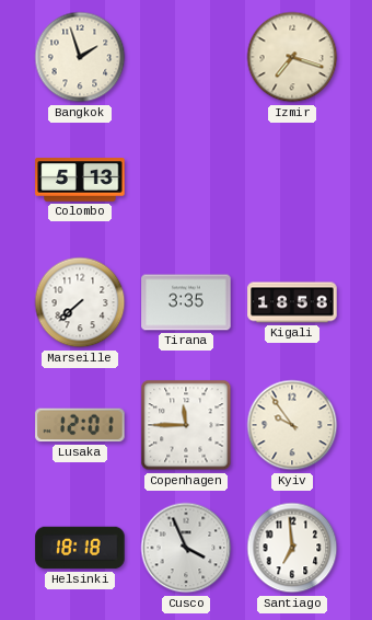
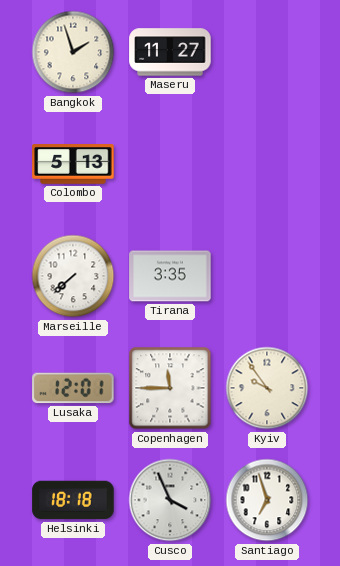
Maseru: none -> 11:27 (170, 52)
Izmir: 7:18 -> none (292, 57)
Kigali: 18:58 -> none (292, 302)
Santiago: 6:59 -> 6:57 (267, 500)
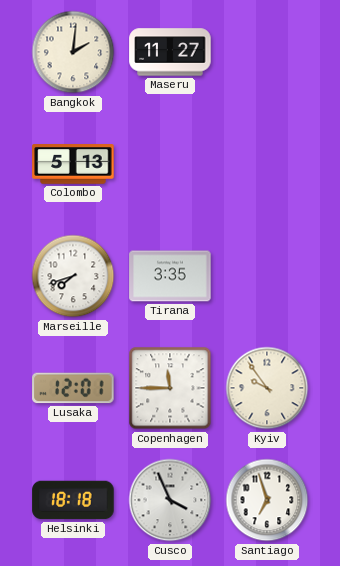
Bangkok: 1:57 -> 2:01 (73, 52)
Marseille: 7:38 -> 7:42 (73, 276)
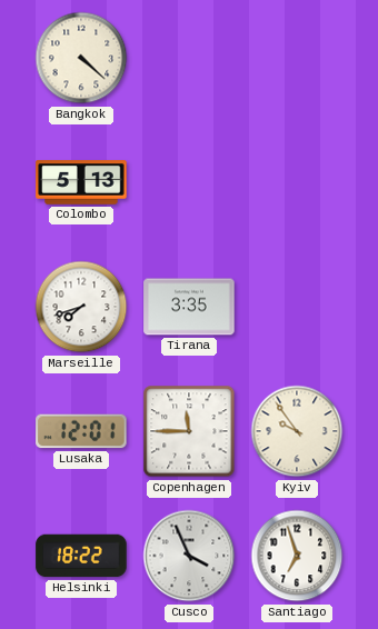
Bangkok: 2:01 -> 4:22 (81, 58)
Maseru: 11:27 -> none (170, 52)
Helsinki: 18:18 -> 18:22 (81, 556)
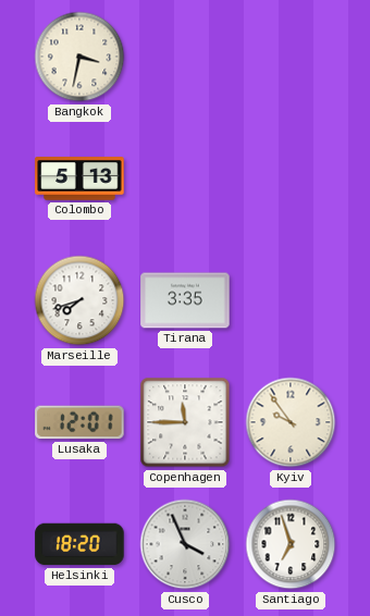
Bangkok: 4:22 -> 3:32 (79, 57)
Helsinki: 18:22 -> 18:20 (79, 544)
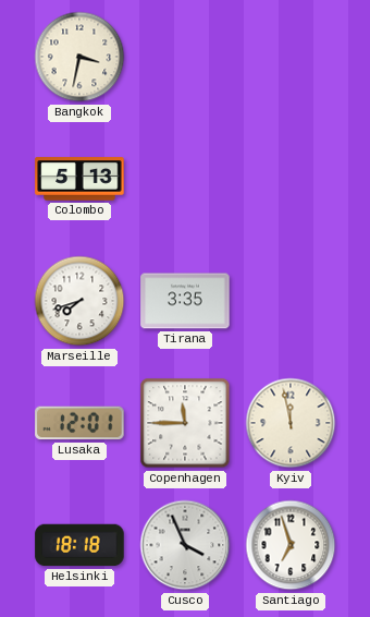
Kyiv: 9:54 -> 11:58 (291, 423)
Helsinki: 18:20 -> 18:18 (79, 545)
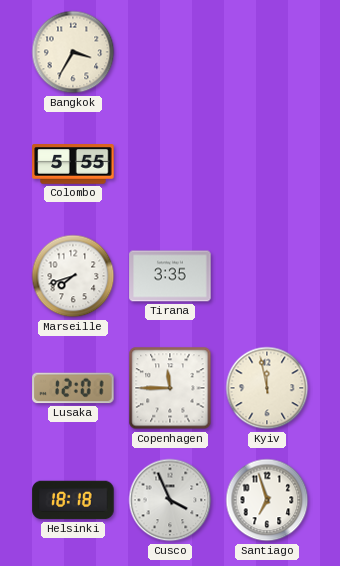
Bangkok: 3:32 -> 3:35 (73, 52)
Colombo: 5:13 -> 5:55 (73, 164)
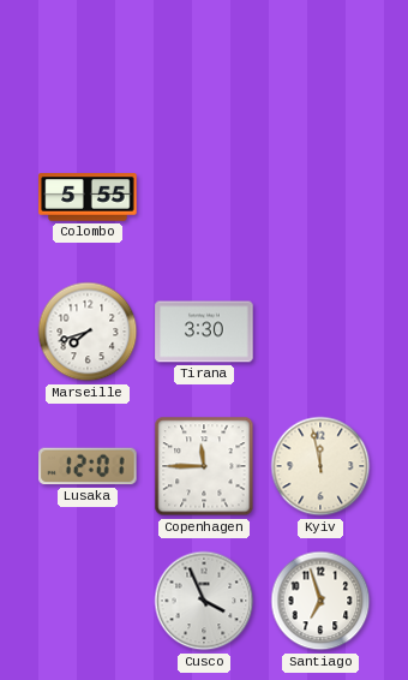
Bangkok: 3:35 -> none (73, 52)
Tirana: 3:35 -> 3:30 (204, 332)
Helsinki: 18:18 -> none (73, 500)
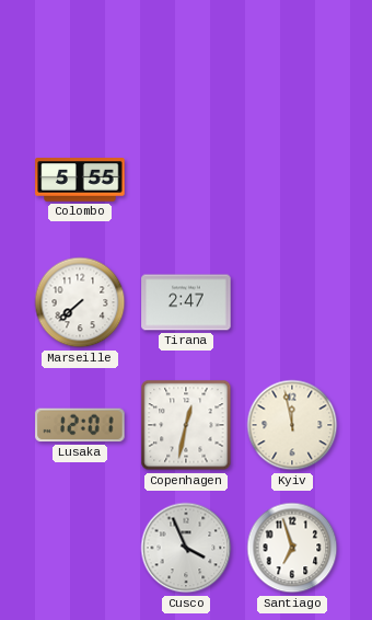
Marseille: 7:42 -> 7:38 (80, 302)
Tirana: 3:30 -> 2:47 (186, 302)
Copenhagen: 11:45 -> 12:32 (186, 425)
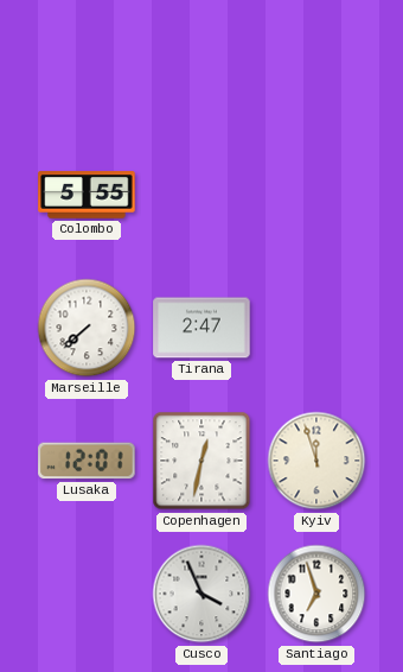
Kyiv: 11:58 -> 11:57 (316, 461)
